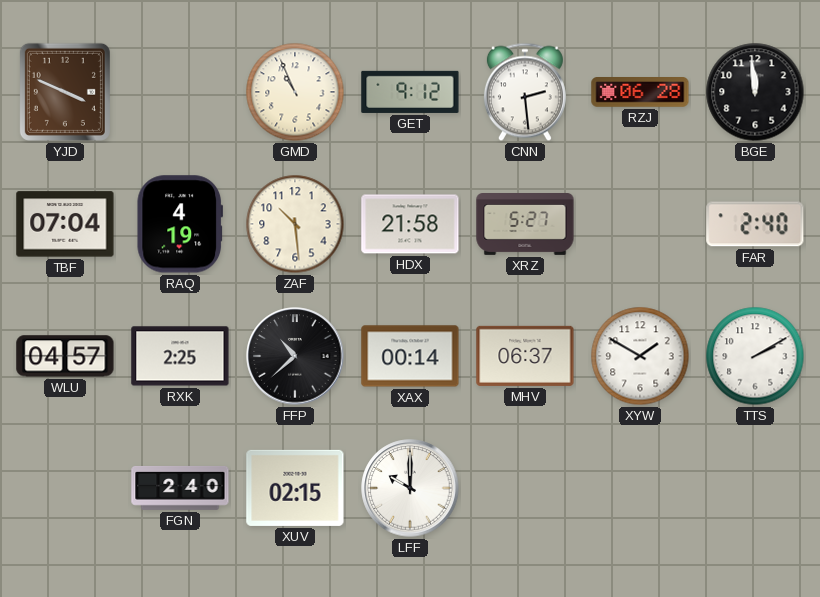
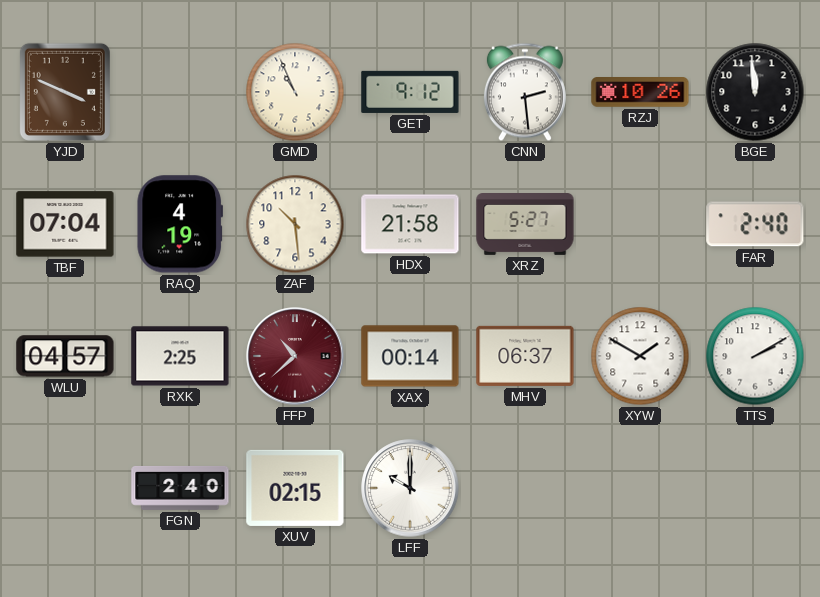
RZJ: 06:28 -> 10:26 (640, 93)
FFP dial: black -> burgundy (295, 356)
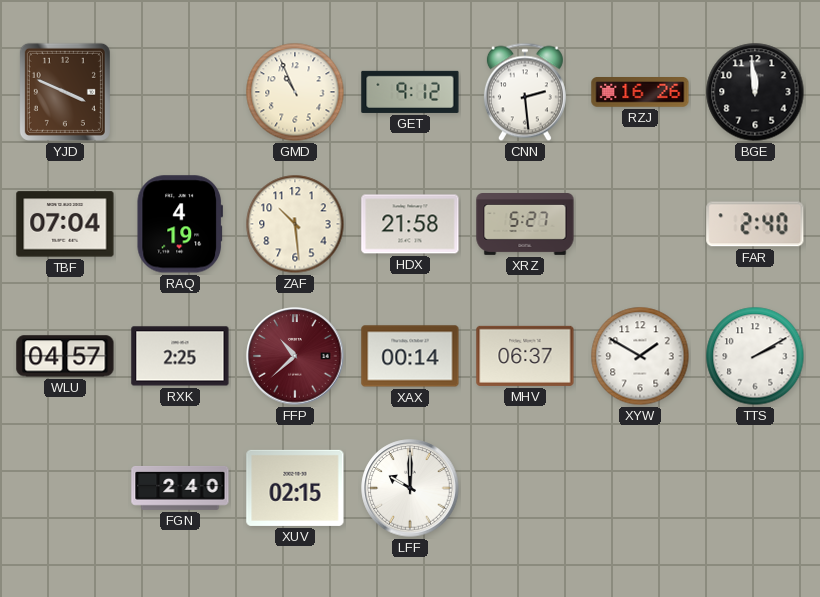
RZJ: 10:26 -> 16:26 (640, 93)
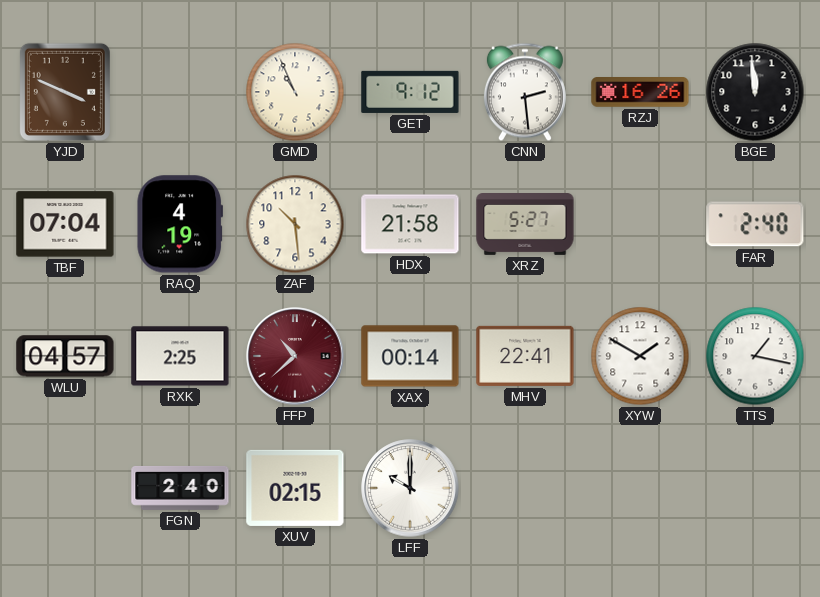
MHV: 06:37 -> 22:41 (525, 356)
TTS: 2:10 -> 1:17 (755, 356)
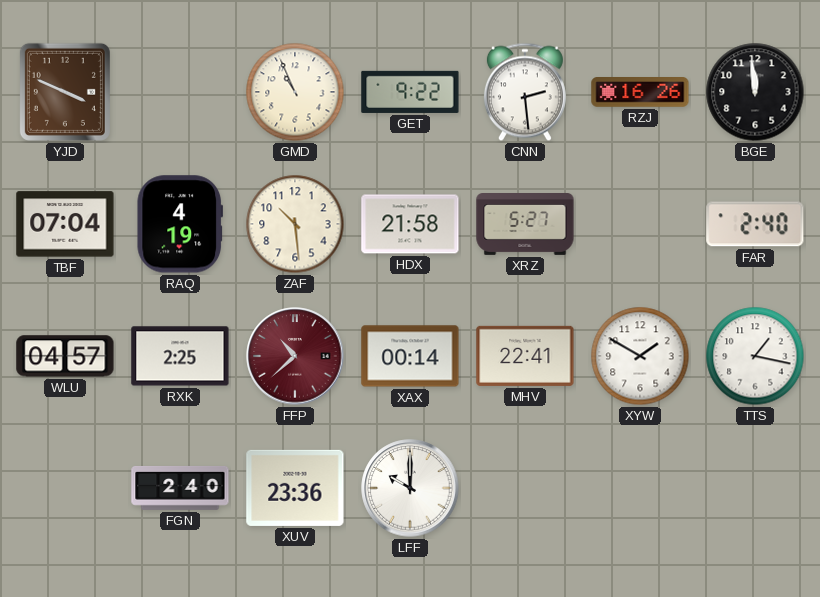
GET: 9:12 -> 9:22 (410, 92)
XUV: 02:15 -> 23:36 (295, 488)
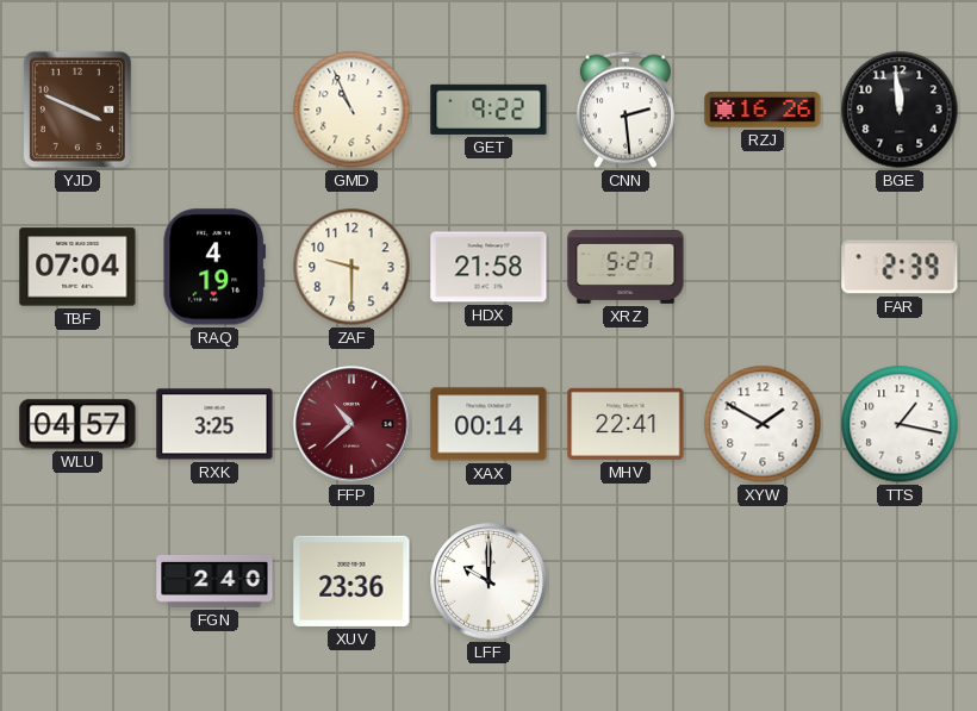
ZAF: 10:29 -> 9:30 (351, 267)
FAR: 2:40 -> 2:39 (900, 267)
RXK: 2:25 -> 3:25 (214, 424)
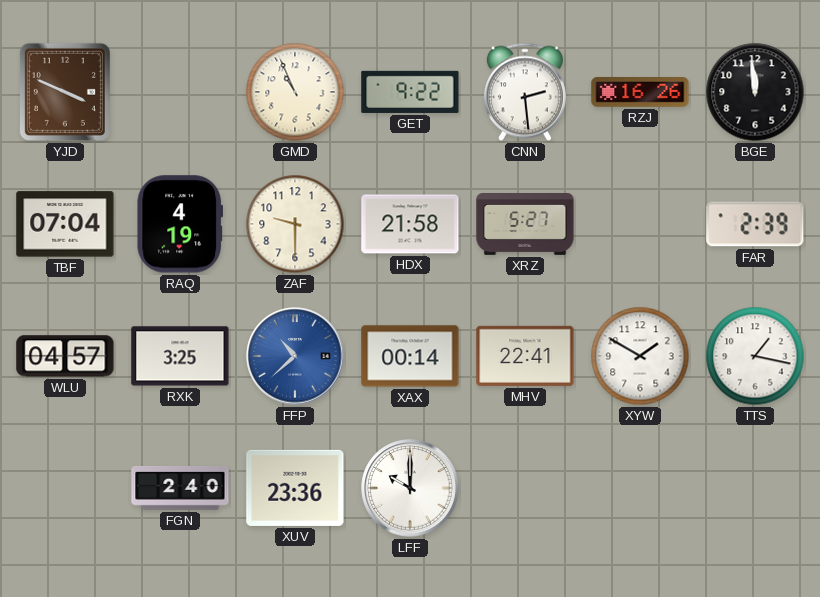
FFP dial: burgundy -> blue (295, 356)
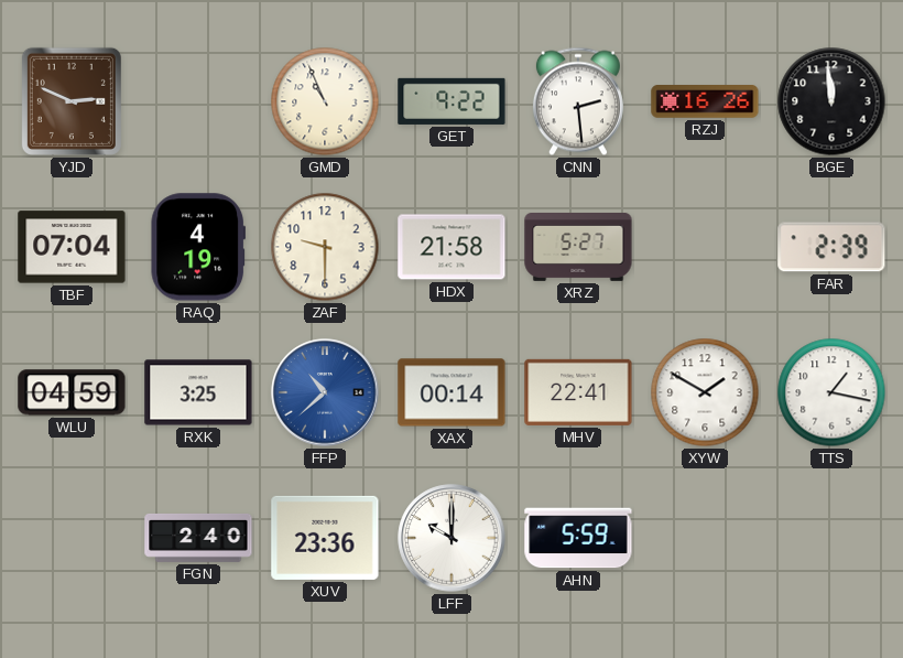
YJD: 3:49 -> 2:49 (72, 101)
WLU: 04:57 -> 04:59 (72, 392)
AHN: none -> 5:59 (578, 538)
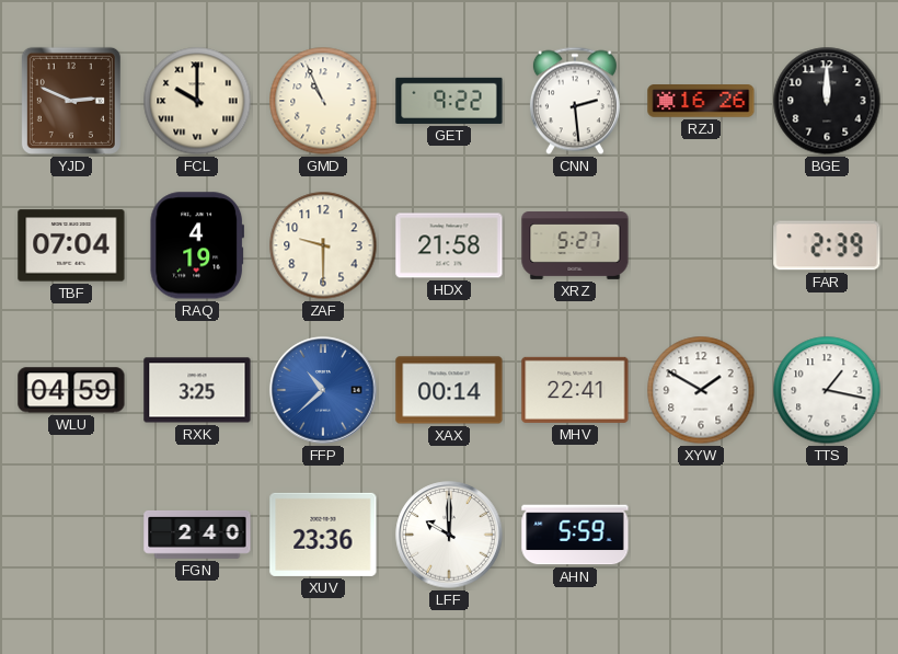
FCL: none -> 10:00 (197, 101)
BGE: 11:59 -> 12:00 (827, 101)
